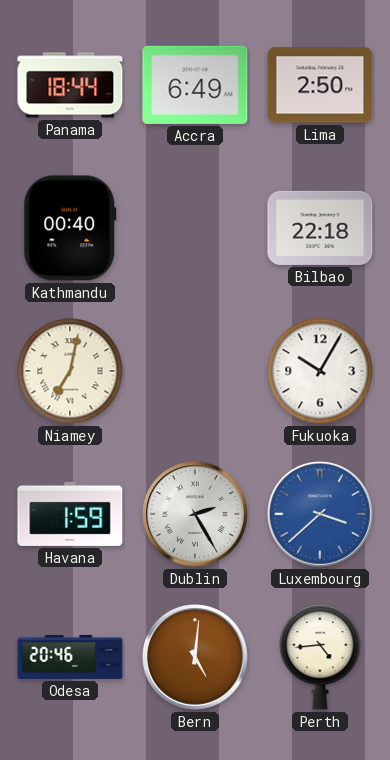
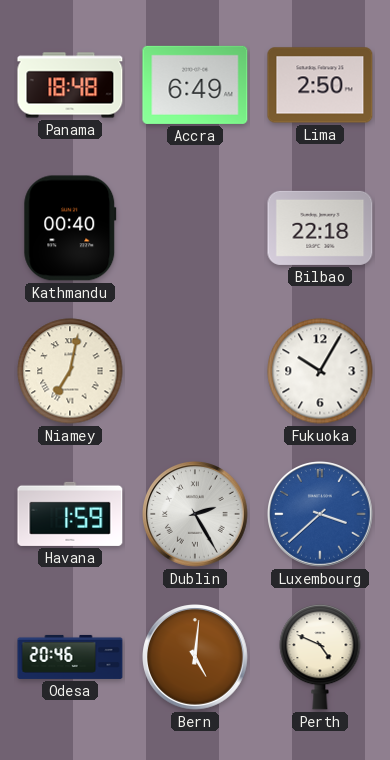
Panama: 18:44 -> 18:48 (70, 85)
Perth: 4:44 -> 4:49 (320, 657)
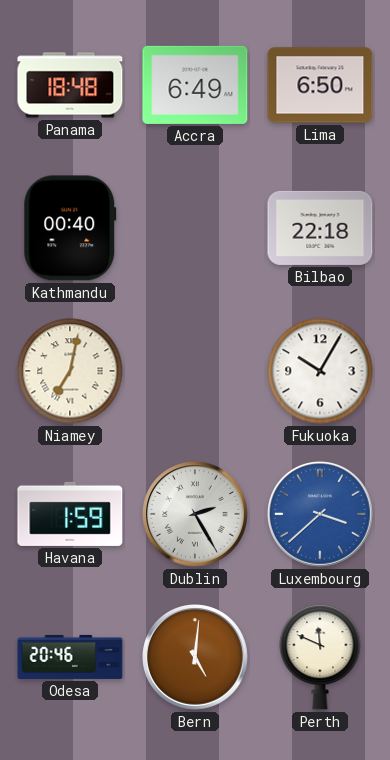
Lima: 2:50 -> 6:50 (320, 85)
Perth: 4:49 -> 11:49 (320, 657)
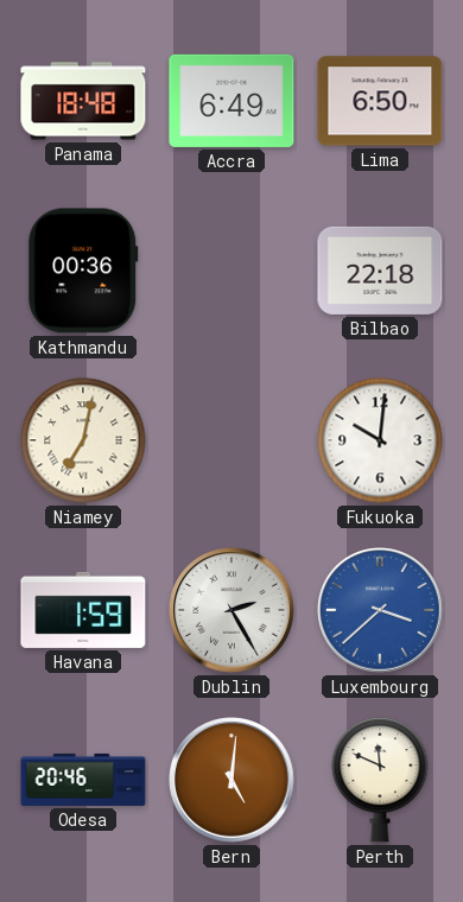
Kathmandu: 00:40 -> 00:36 (83, 271)
Fukuoka: 10:05 -> 10:01 (380, 440)
